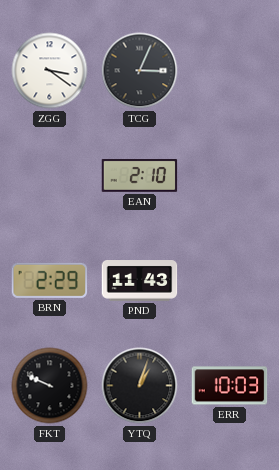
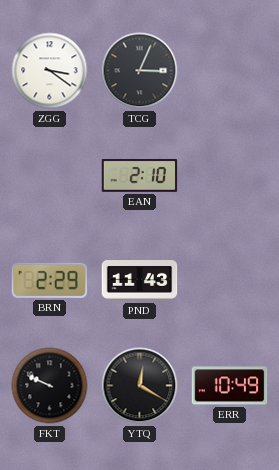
YTQ: 1:03 -> 12:20 (140, 386)
ERR: 10:03 -> 10:49 (230, 386)
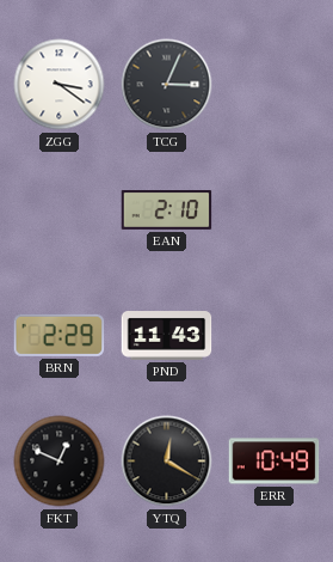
FKT: 9:49 -> 12:49 (60, 462)
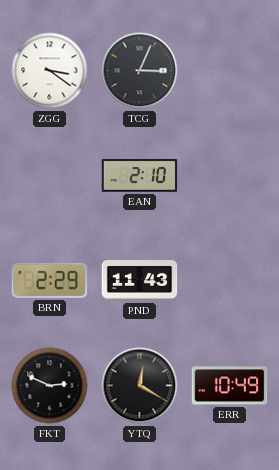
FKT: 12:49 -> 2:49 (50, 386)
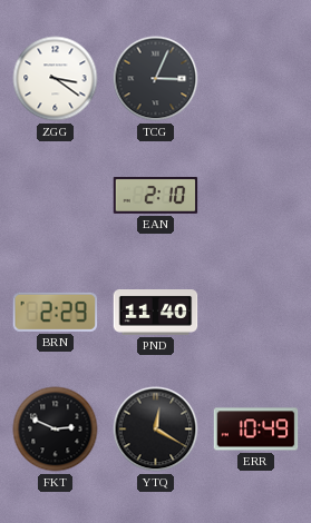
PND: 11:43 -> 11:40 (156, 313)
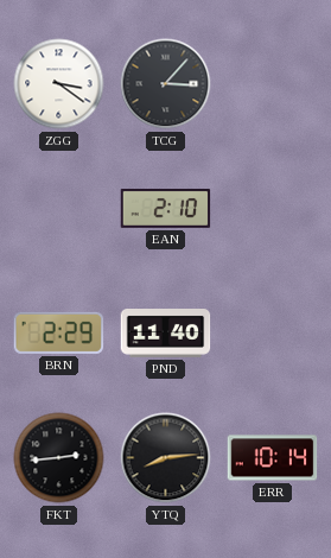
TCG: 3:04 -> 3:07 (166, 84)
FKT: 2:49 -> 2:44 (59, 458)
YTQ: 12:20 -> 8:14 (166, 458)
ERR: 10:49 -> 10:14 (273, 458)
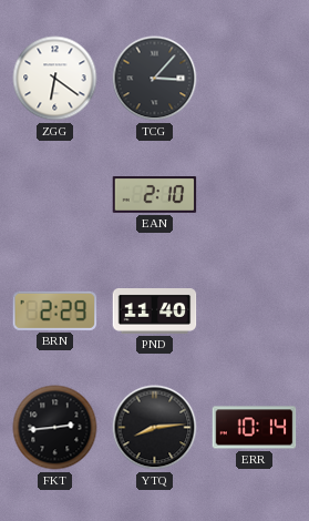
ZGG: 3:21 -> 6:21 (55, 79)
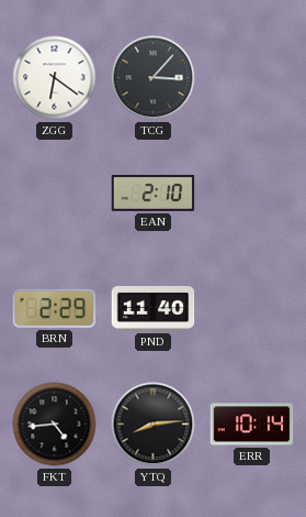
FKT: 2:44 -> 4:44 (55, 425)
